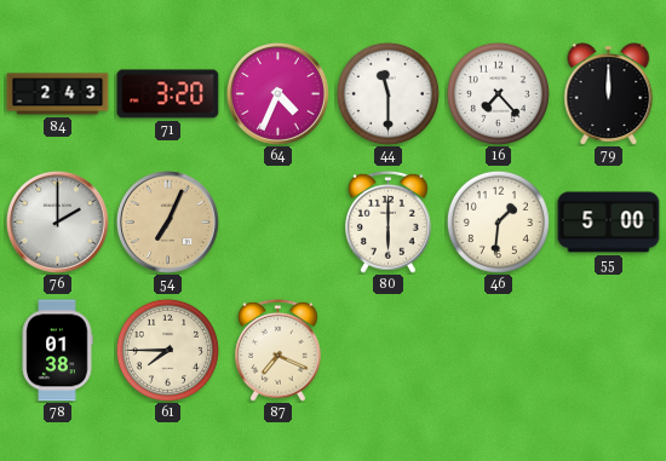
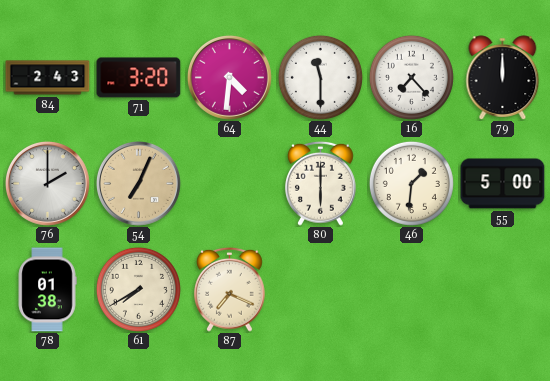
64: 4:34 -> 4:31 (229, 77)
61: 7:45 -> 7:40 (138, 289)
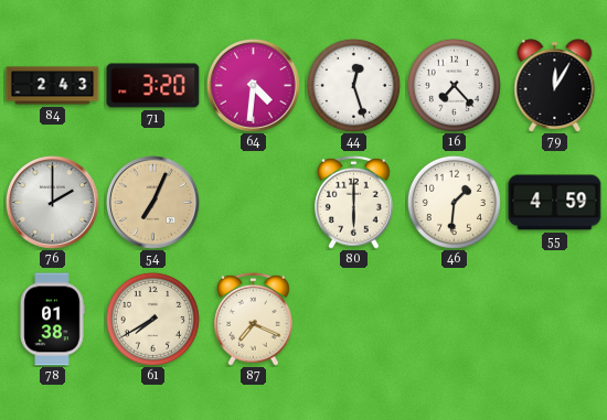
44: 11:30 -> 12:27 (353, 85)
79: 12:00 -> 12:05 (555, 86)
55: 5:00 -> 4:59 (555, 203)
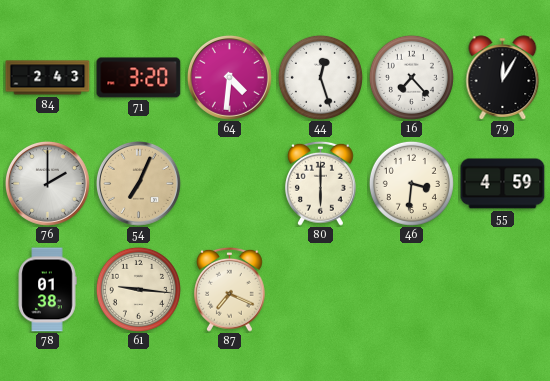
46: 1:31 -> 3:31 (411, 183)
61: 7:40 -> 9:16 (138, 289)
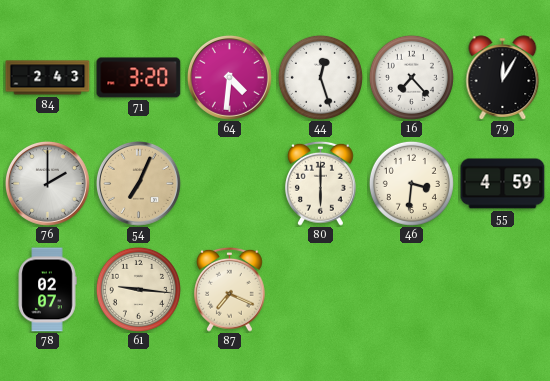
78: 01:38 -> 02:07 (47, 290)
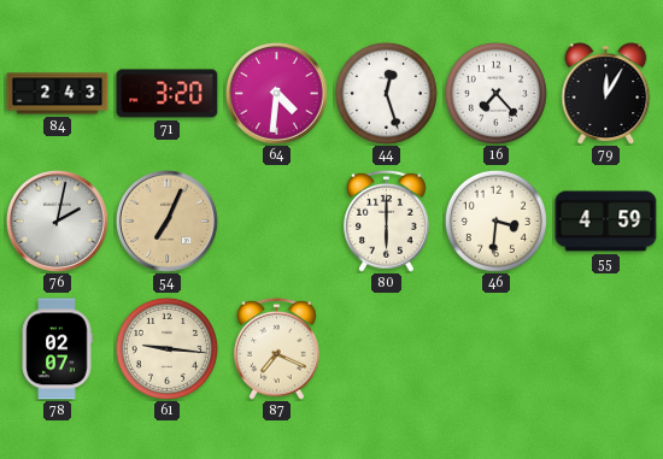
76: 2:00 -> 2:02 (57, 220)
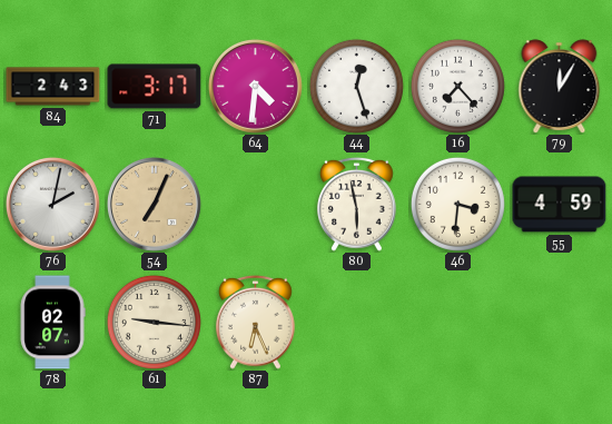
71: 3:20 -> 3:17 (155, 87)
80: 6:00 -> 5:58 (357, 204)
87: 7:19 -> 6:26 (256, 322)
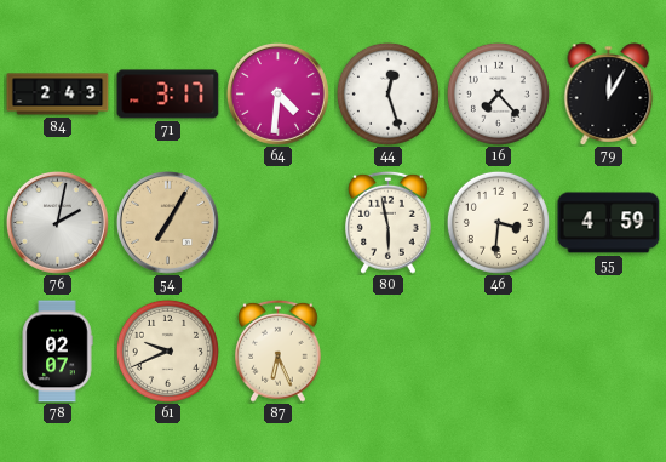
54: 7:04 -> 7:05 (167, 222)
61: 9:16 -> 9:41 (167, 350)
